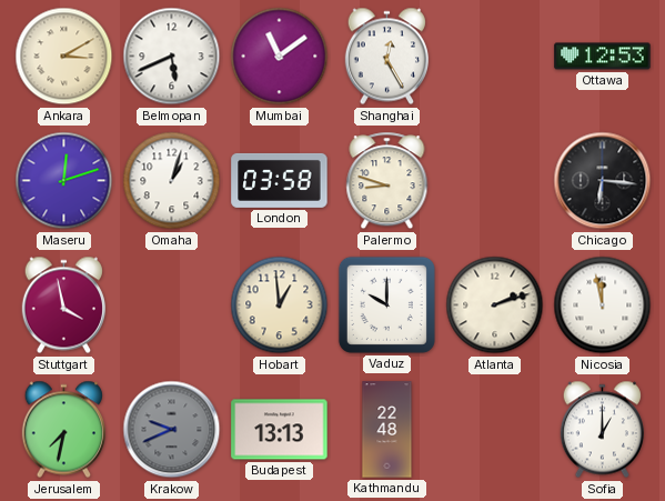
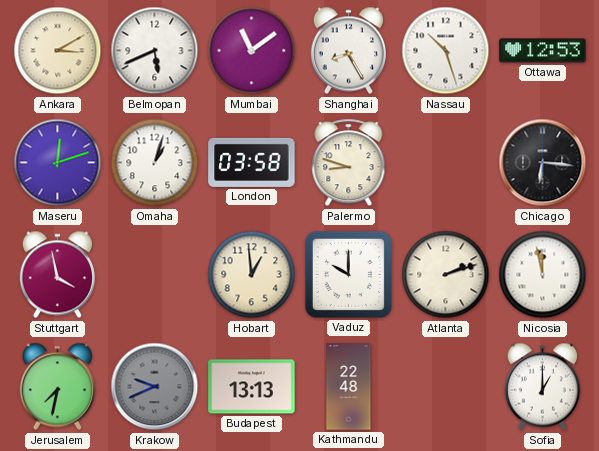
Shanghai: 12:25 -> 8:25 (348, 51)
Nassau: none -> 10:27 (446, 51)
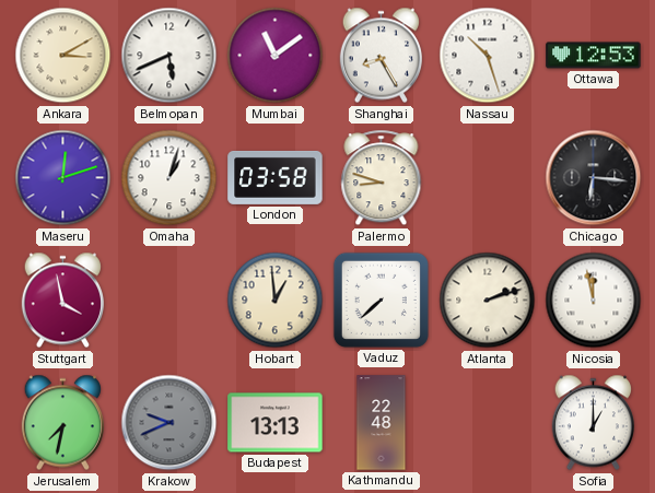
Vaduz: 10:00 -> 7:38 (381, 300)
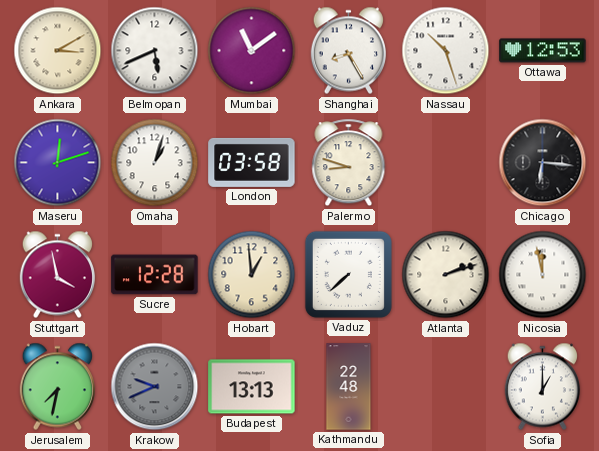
Sucre: none -> 12:28 (155, 275)
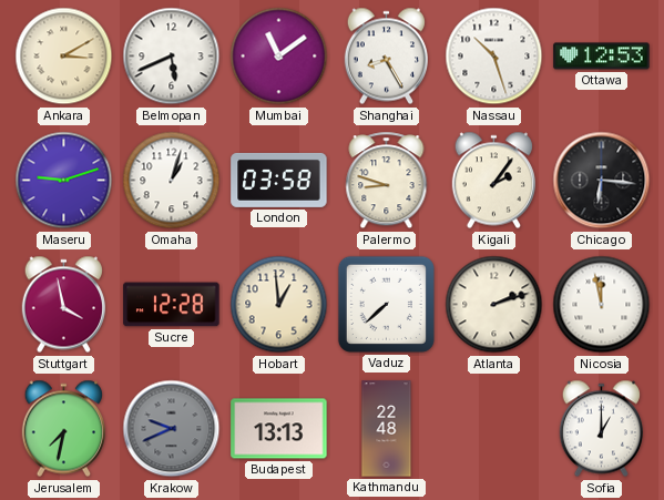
Maseru: 12:12 -> 9:12 (64, 181)
Kigali: none -> 2:06 (493, 181)
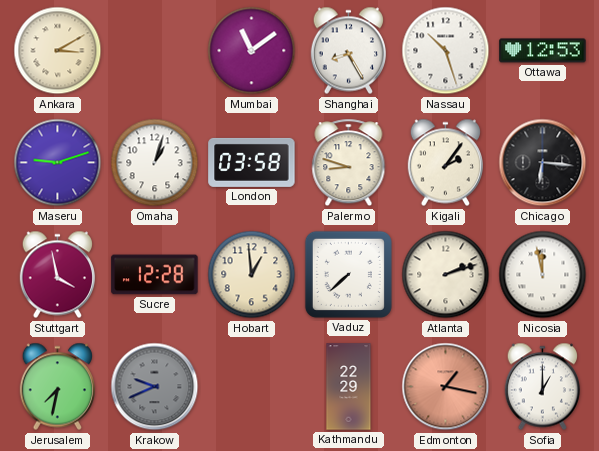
Belmopan: 5:41 -> none (172, 57)
Budapest: 13:13 -> none (279, 429)
Kathmandu: 22:48 -> 22:29 (349, 387)
Edmonton: none -> 1:17 (446, 387)
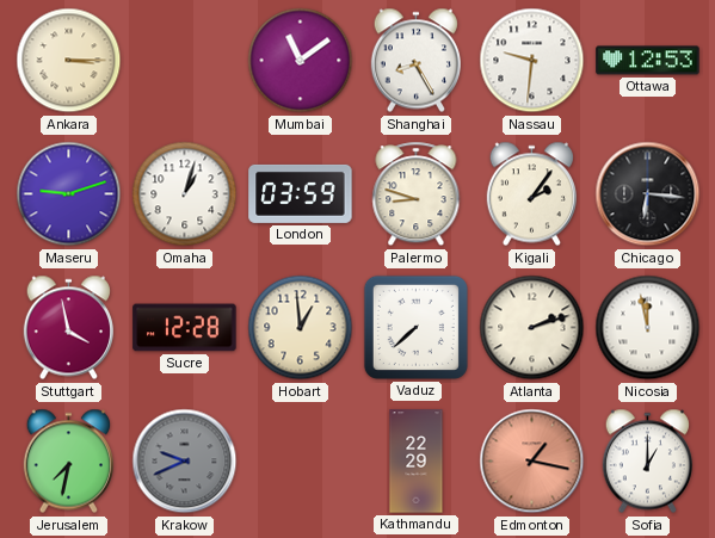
Ankara: 3:10 -> 3:15 (69, 61)
Nassau: 10:27 -> 9:31 (532, 61)
London: 03:58 -> 03:59 (301, 193)
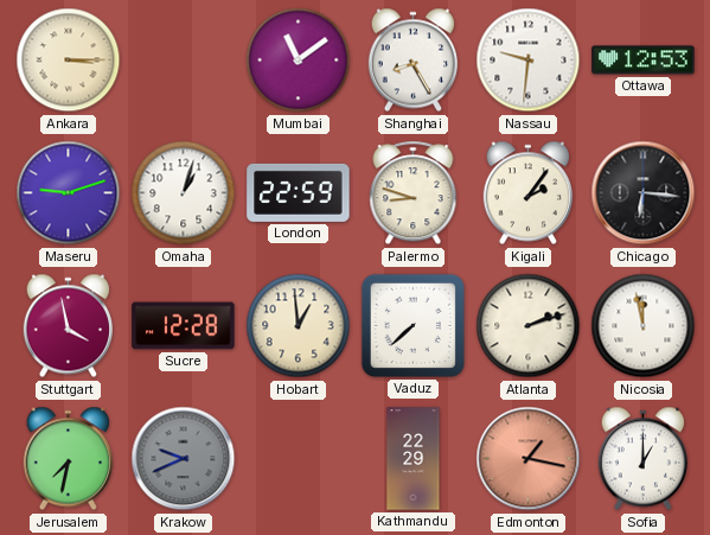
London: 03:59 -> 22:59 (299, 192)
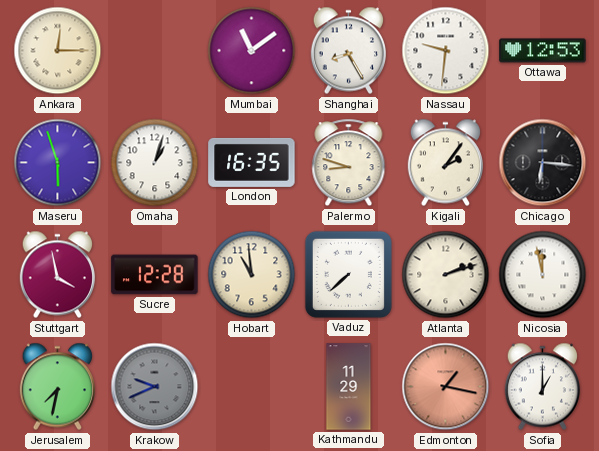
Ankara: 3:15 -> 12:15 (58, 51)
Maseru: 9:12 -> 5:57 (58, 163)
London: 22:59 -> 16:35 (252, 162)
Hobart: 12:59 -> 10:59 (252, 275)
Kathmandu: 22:29 -> 11:29 (349, 387)
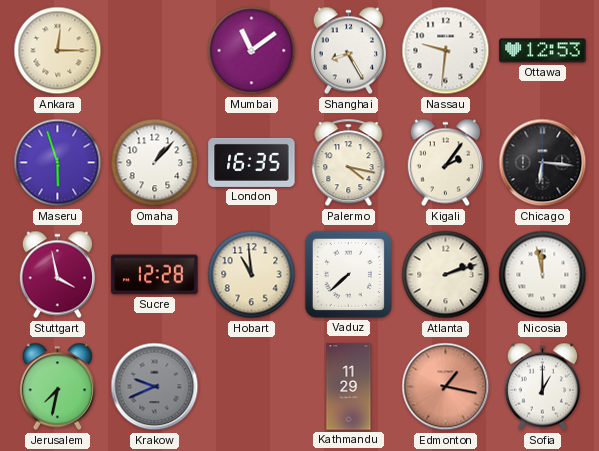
Omaha: 1:03 -> 1:07 (155, 163)
Palermo: 8:48 -> 4:17 (349, 163)
